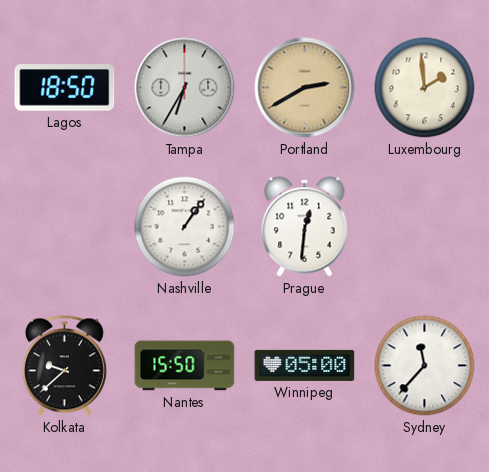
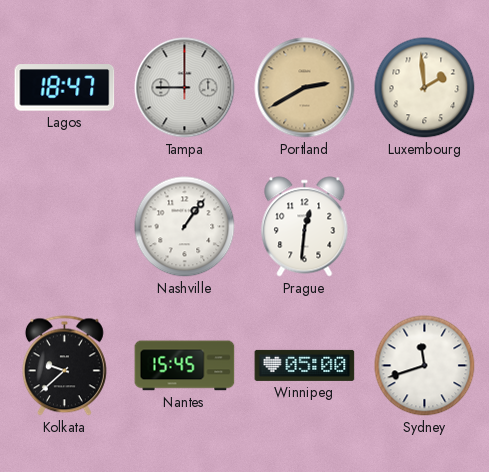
Lagos: 18:50 -> 18:47 (65, 88)
Tampa: 6:35 -> 9:00 (185, 88)
Nantes: 15:50 -> 15:45 (185, 366)
Sydney: 11:37 -> 11:42 (425, 366)
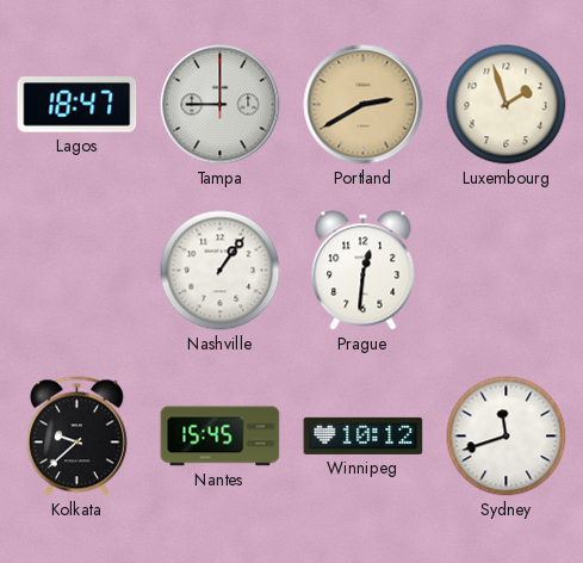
Luxembourg: 1:59 -> 1:57 (507, 105)
Winnipeg: 05:00 -> 10:12 (364, 435)
